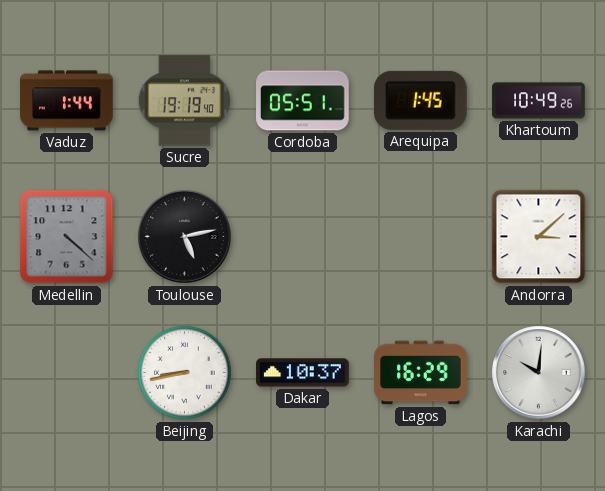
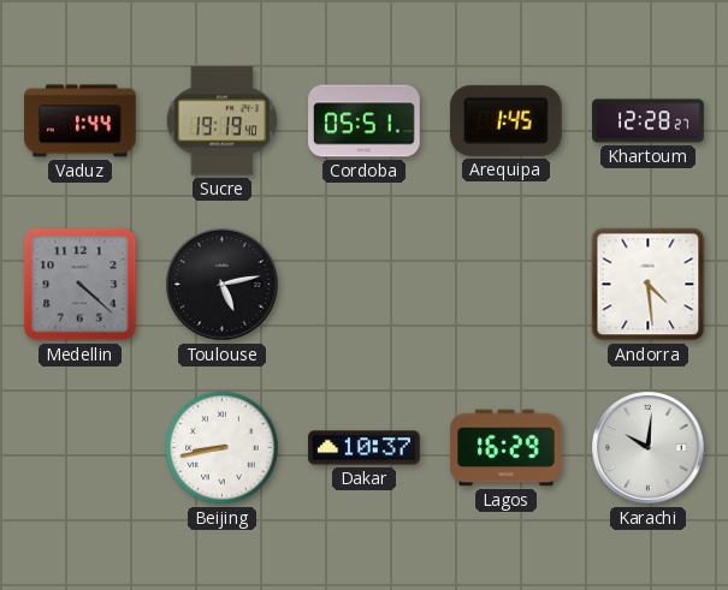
Khartoum: 10:49 -> 12:28 (649, 121)
Andorra: 3:08 -> 4:29 (649, 285)
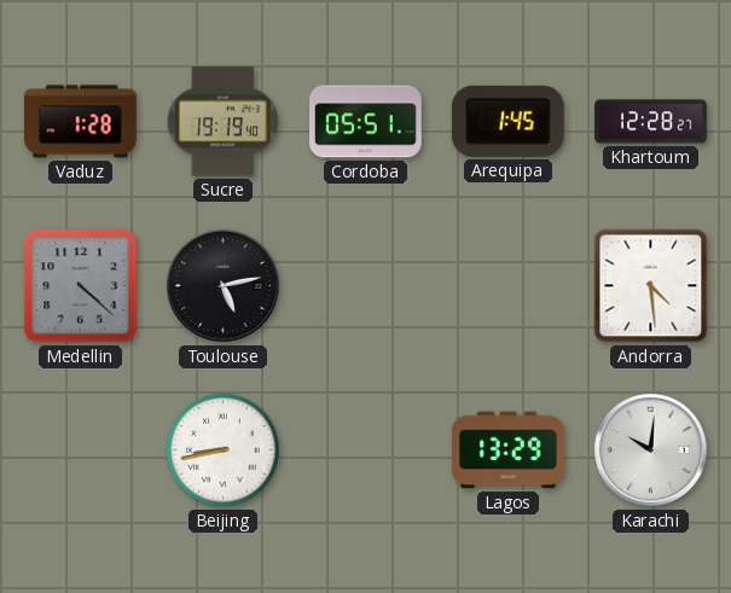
Vaduz: 1:44 -> 1:28 (81, 122)
Dakar: 10:37 -> none (365, 448)
Lagos: 16:29 -> 13:29 (509, 450)
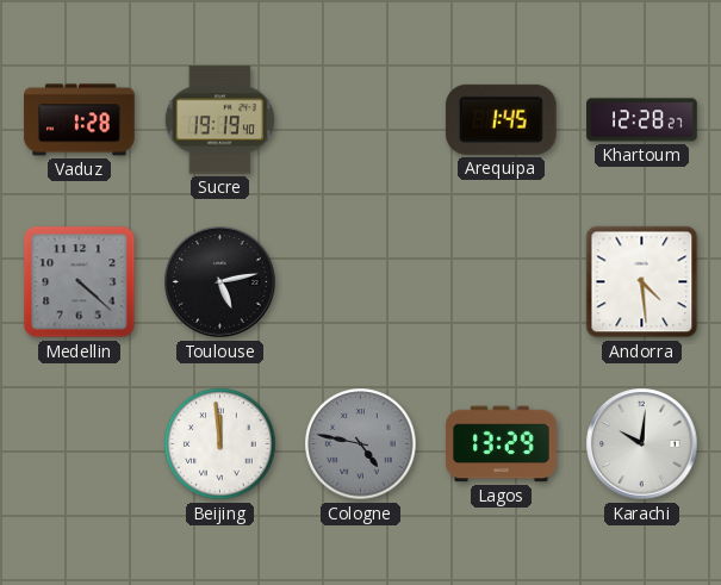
Cordoba: 05:51 -> none (366, 122)
Beijing: 8:43 -> 11:59 (220, 444)
Cologne: none -> 4:47 (361, 444)
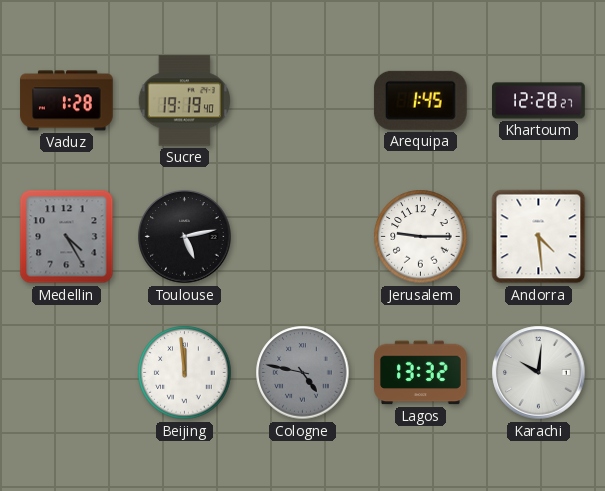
Medellin: 4:22 -> 4:25 (67, 237)
Jerusalem: none -> 9:15 (421, 237)
Lagos: 13:29 -> 13:32 (421, 373)
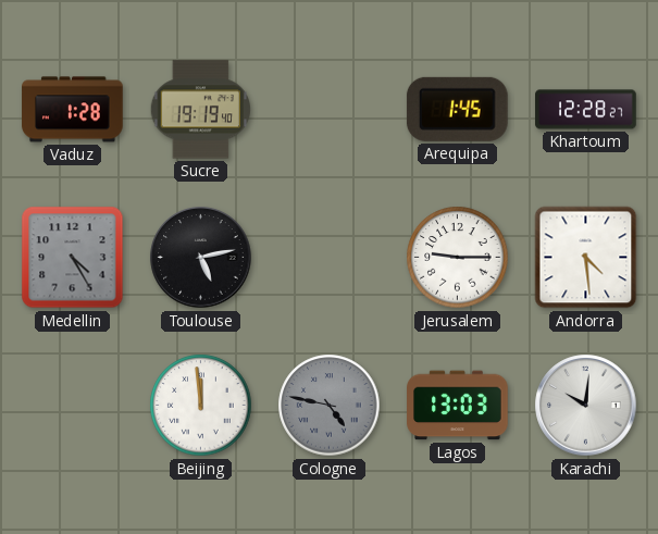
Lagos: 13:32 -> 13:03 (458, 406)
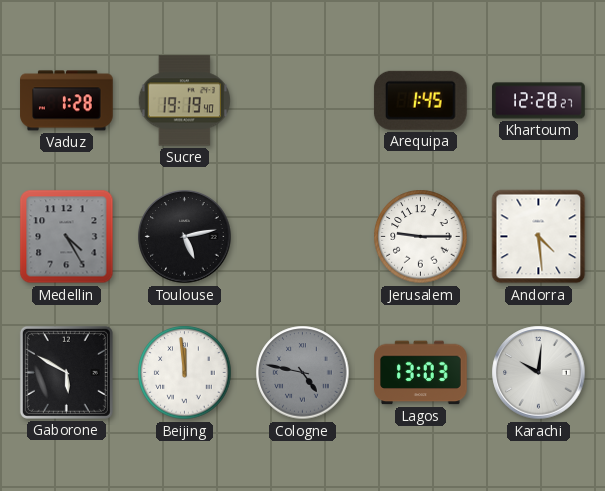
Gaborone: none -> 5:50 (66, 372)
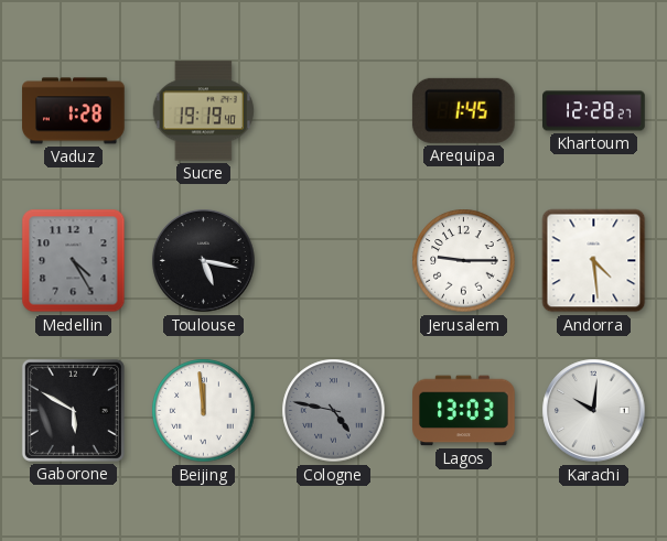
Toulouse: 5:13 -> 5:17 (204, 261)
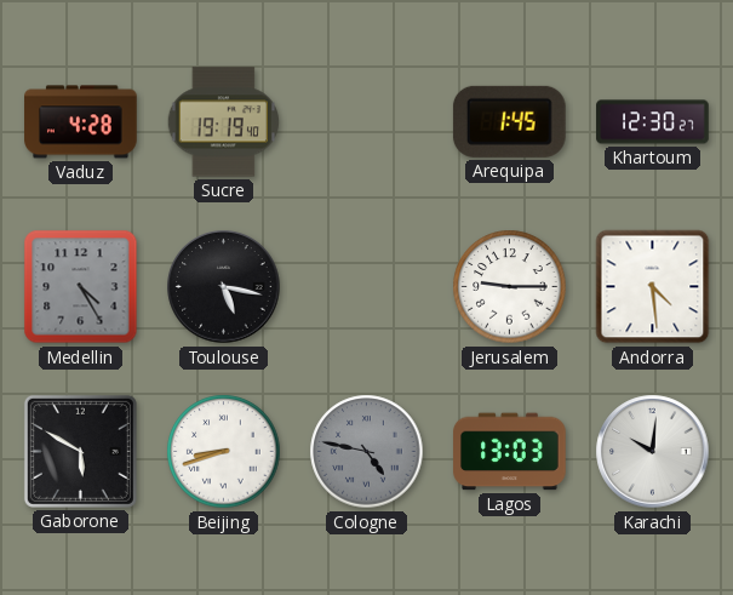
Vaduz: 1:28 -> 4:28 (81, 122)
Khartoum: 12:28 -> 12:30 (653, 122)
Beijing: 11:59 -> 8:42 (224, 452)
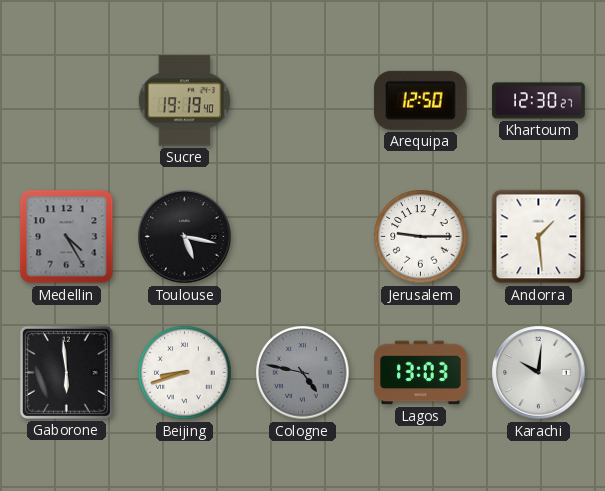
Vaduz: 4:28 -> none (81, 122)
Arequipa: 1:45 -> 12:50 (420, 100)
Andorra: 4:29 -> 1:29 (539, 237)
Gaborone: 5:50 -> 5:59 (66, 372)
